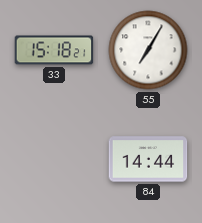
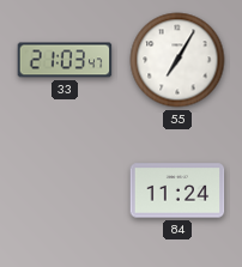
33: 15:18 -> 21:03 (65, 60)
84: 14:44 -> 11:24 (177, 190)
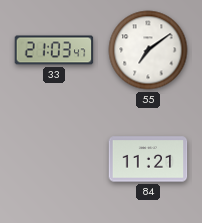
55: 7:05 -> 7:09 (148, 50)
84: 11:24 -> 11:21 (148, 159)
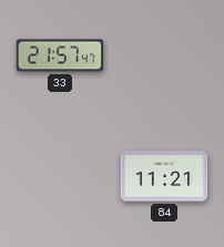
33: 21:03 -> 21:57 (60, 55)
55: 7:09 -> none (148, 50)
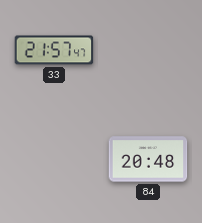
84: 11:21 -> 20:48 (148, 159)
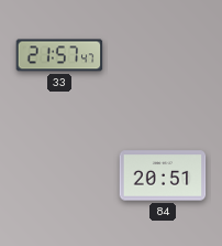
84: 20:48 -> 20:51 (163, 175)
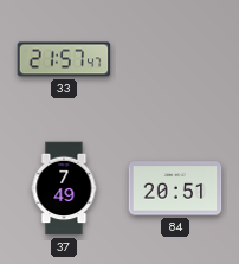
37: none -> 7:49 (64, 188)
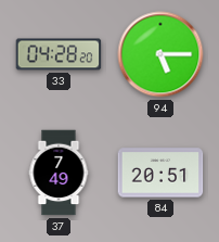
33: 21:57 -> 04:28 (59, 54)
94: none -> 5:15 (160, 54)
